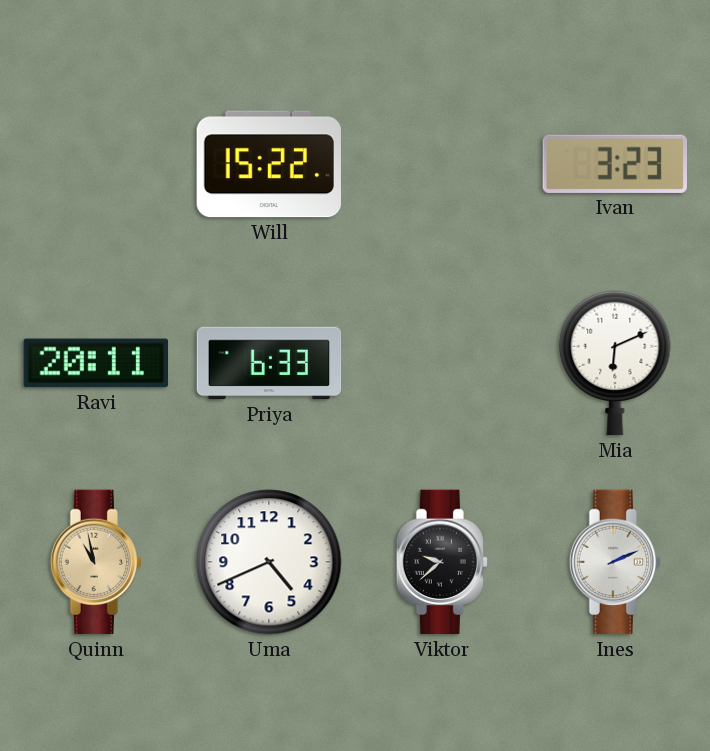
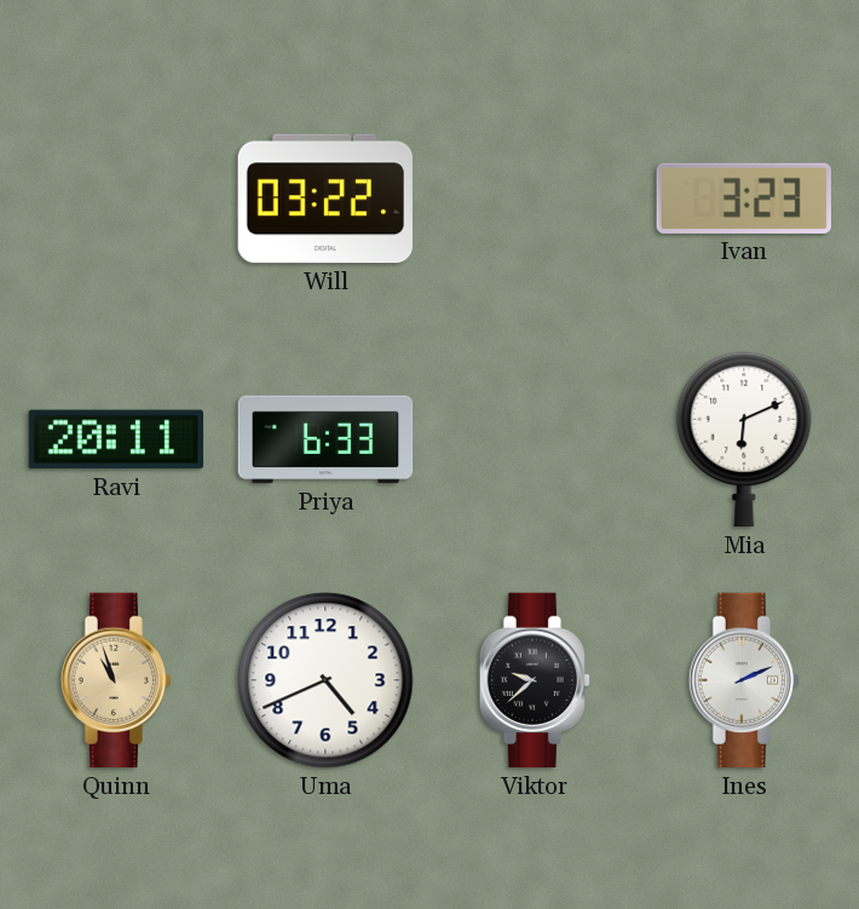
Will: 15:22 -> 03:22 (325, 199)
Quinn: 10:58 -> 10:57 (115, 680)
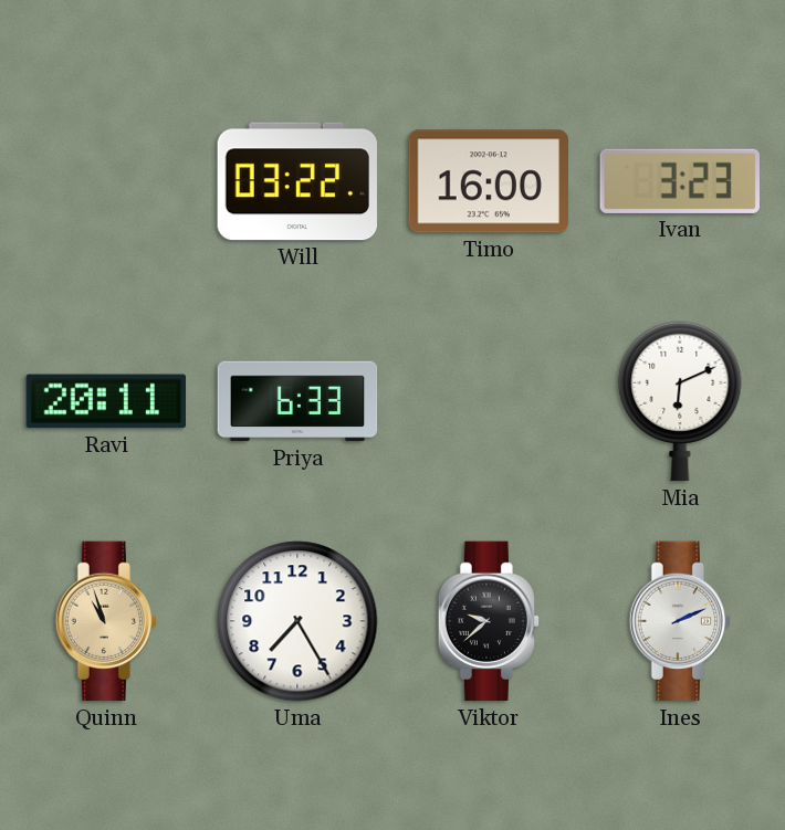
Timo: none -> 16:00 (488, 181)
Uma: 4:41 -> 7:25 (297, 621)
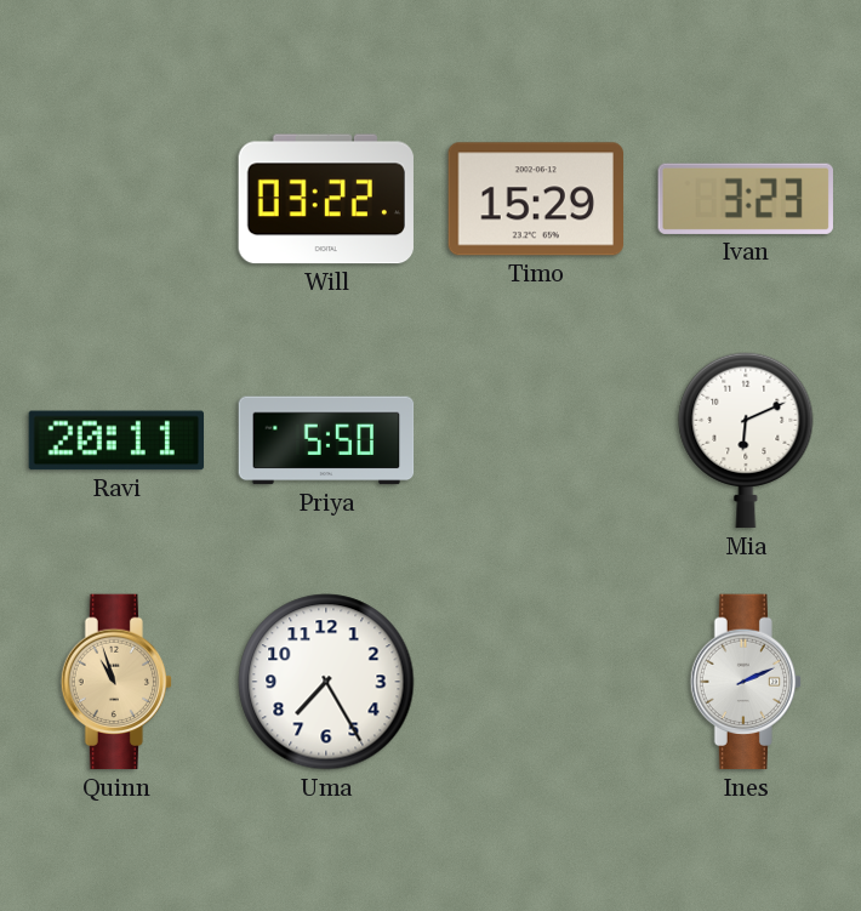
Timo: 16:00 -> 15:29 (535, 199)
Priya: 6:33 -> 5:50 (326, 440)
Viktor: 9:38 -> none (488, 621)
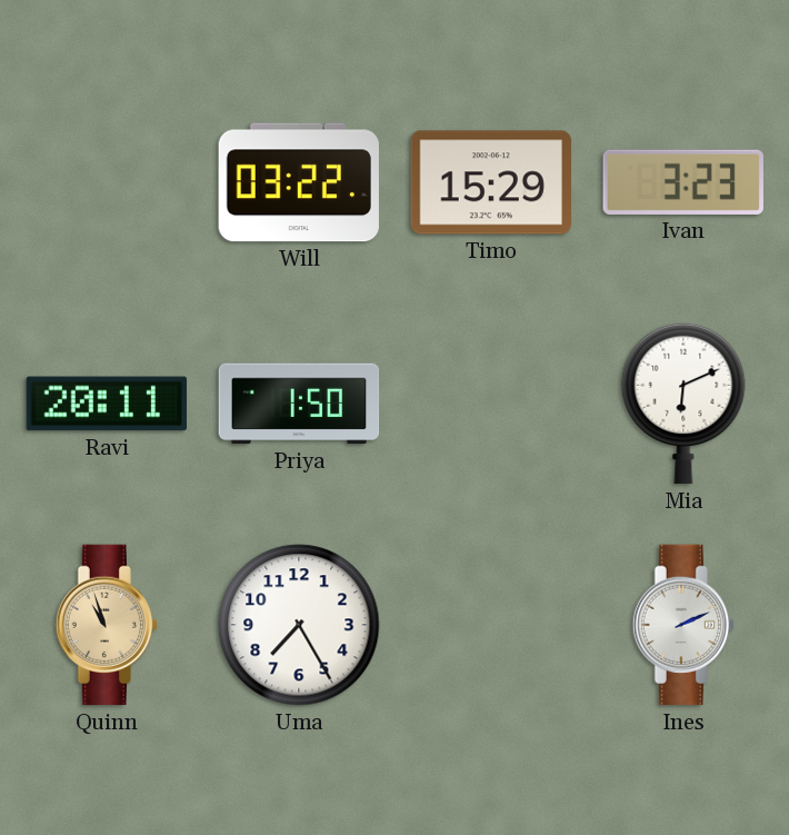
Priya: 5:50 -> 1:50 (299, 404)
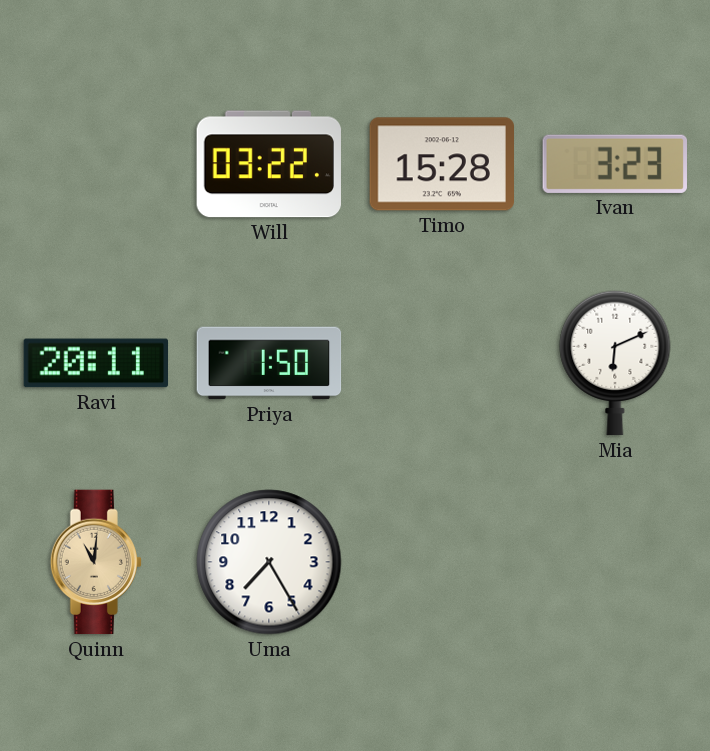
Timo: 15:29 -> 15:28 (441, 164)
Quinn: 10:57 -> 11:01 (95, 562)
Ines: 2:11 -> none (682, 625)
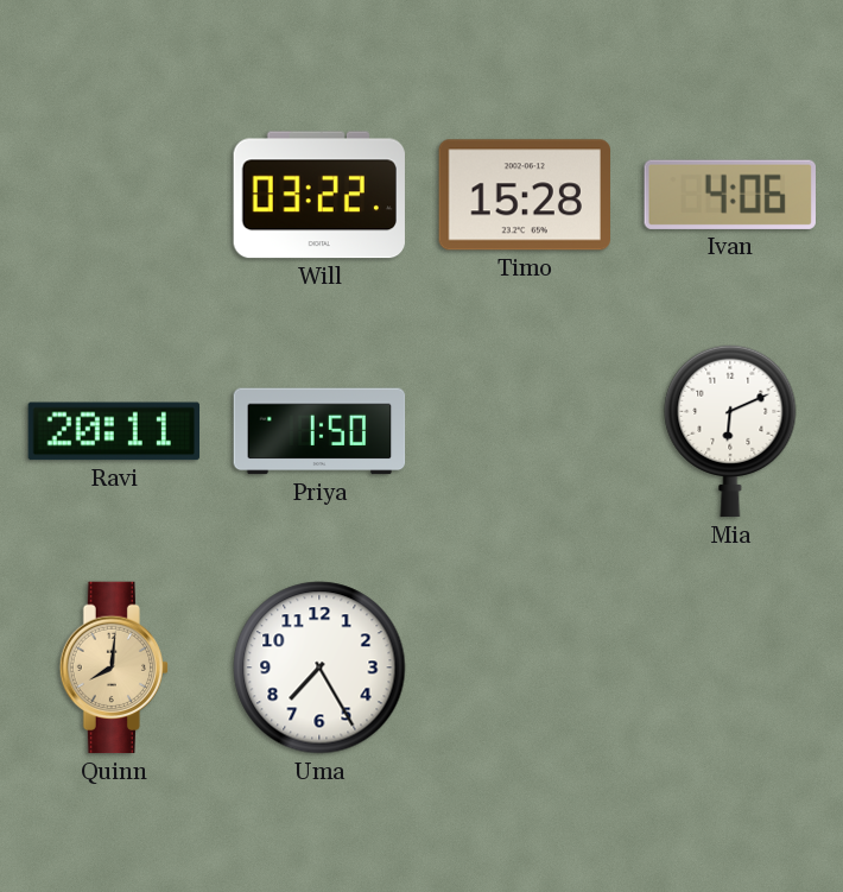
Ivan: 3:23 -> 4:06 (730, 195)
Quinn: 11:01 -> 8:01 (113, 668)
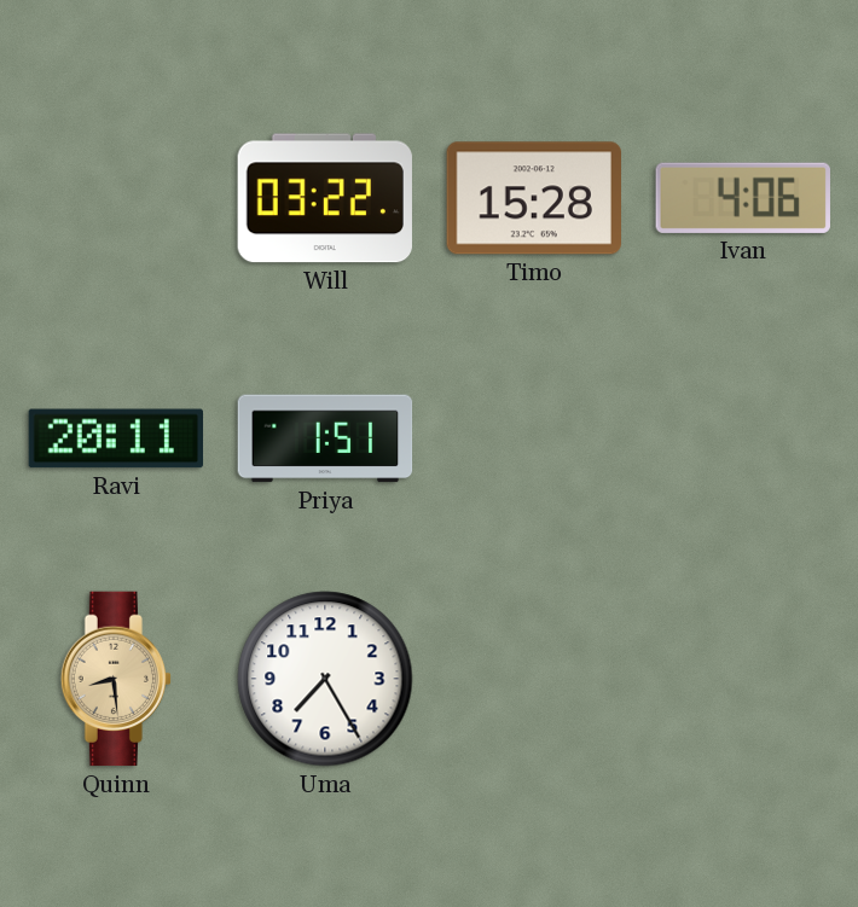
Priya: 1:50 -> 1:51 (325, 438)
Mia: 6:11 -> none (730, 431)
Quinn: 8:01 -> 8:29 (115, 679)
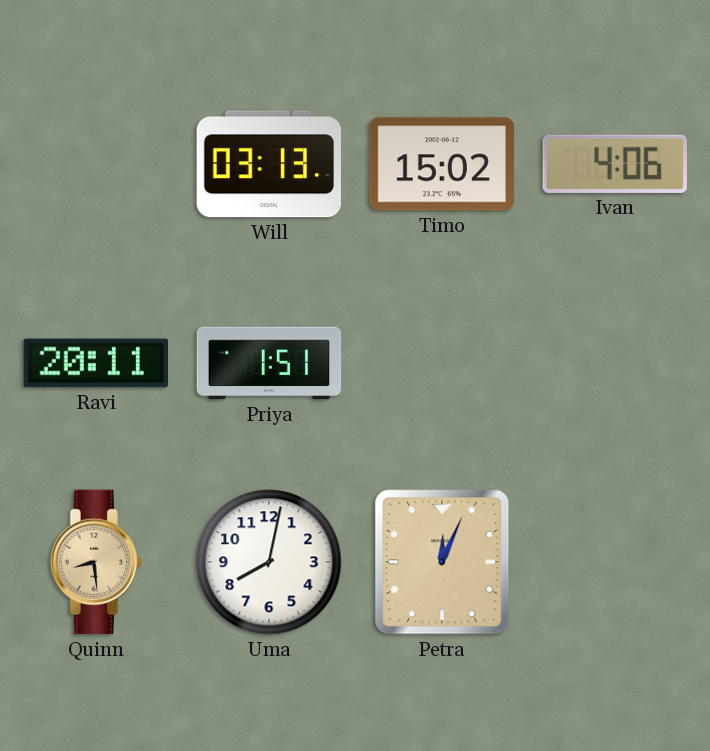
Will: 03:22 -> 03:13 (269, 164)
Timo: 15:28 -> 15:02 (441, 164)
Uma: 7:25 -> 8:02 (269, 562)
Petra: none -> 12:04 (442, 562)
